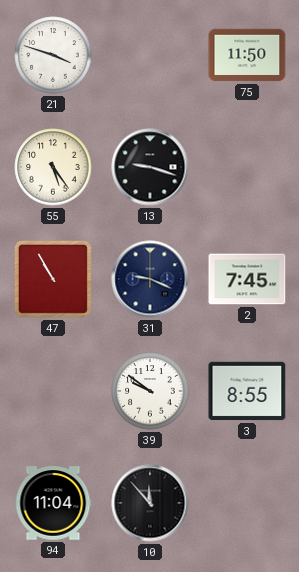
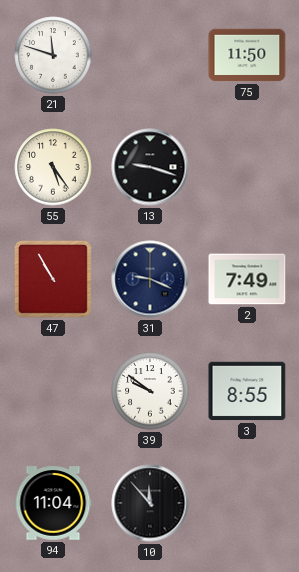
21: 3:48 -> 11:48 (53, 55)
2: 7:45 -> 7:49 (247, 279)
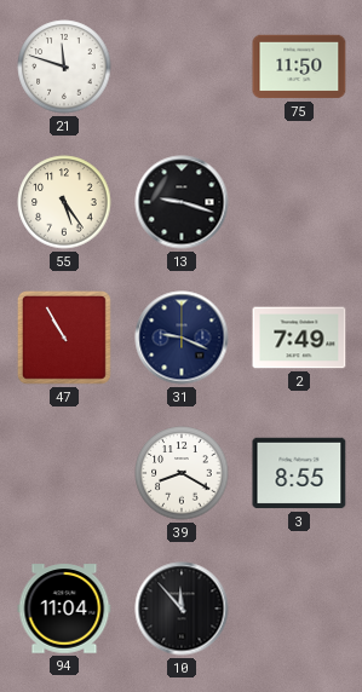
39: 9:51 -> 8:20 (182, 473)
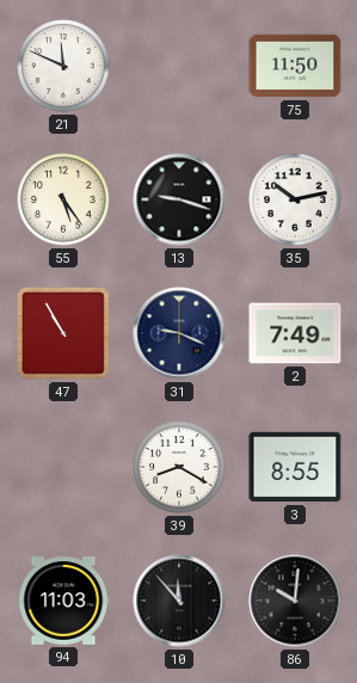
21: 11:48 -> 11:49 (63, 66)
35: none -> 10:13 (295, 199)
94: 11:04 -> 11:03 (63, 601)
86: none -> 10:01 (295, 601)
